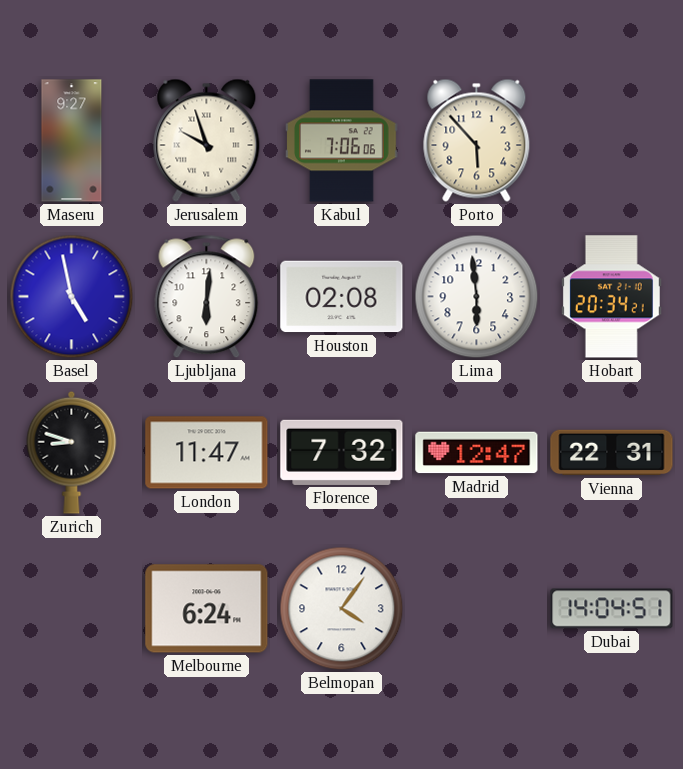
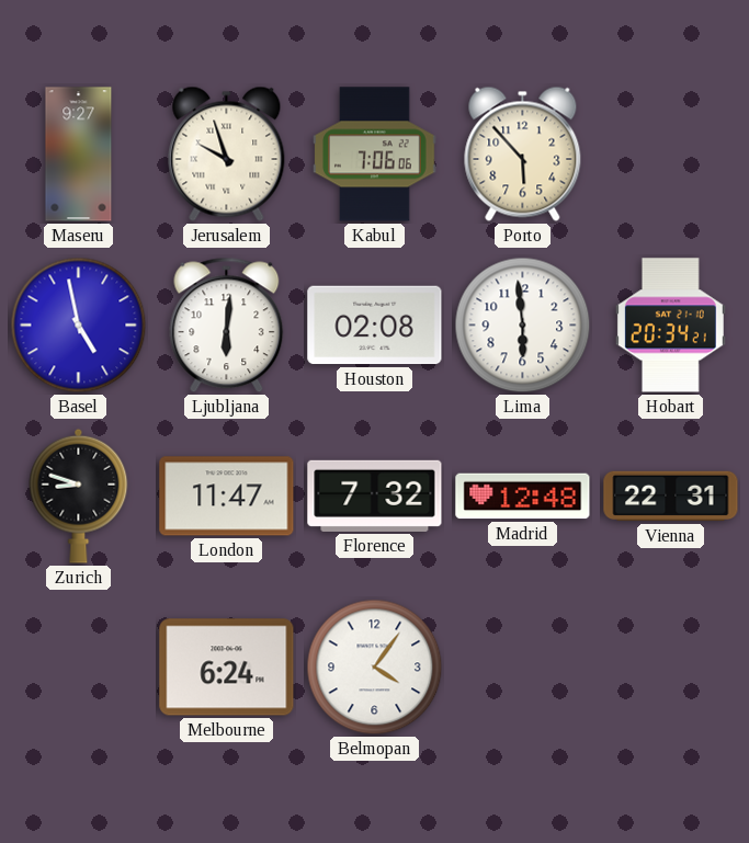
Madrid: 12:47 -> 12:48 (523, 497)
Dubai: 14:04 -> none (612, 609)
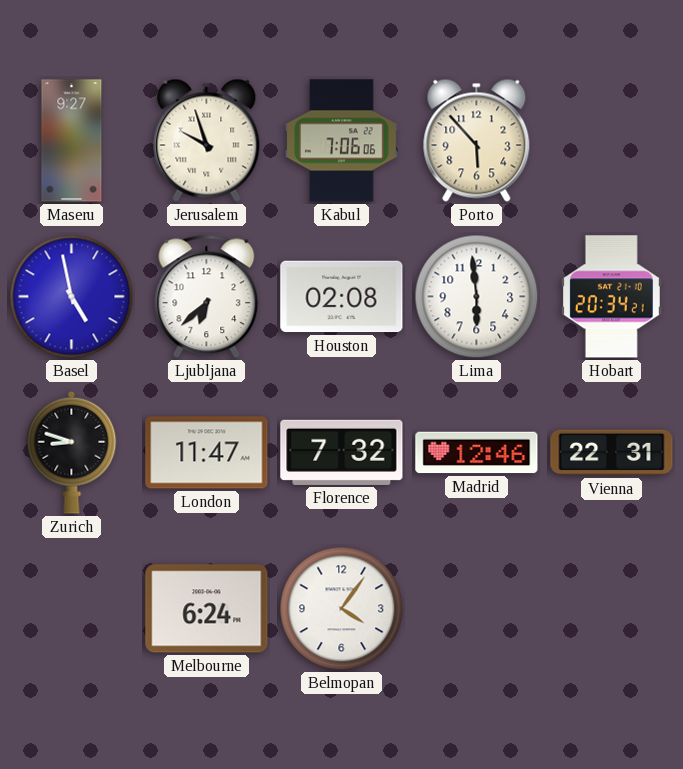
Ljubljana: 6:01 -> 6:38 (207, 297)
Madrid: 12:48 -> 12:46 (477, 453)
